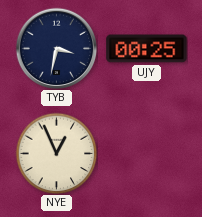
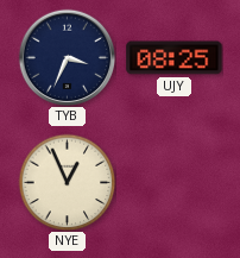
TYB: 3:32 -> 3:34 (67, 57)
UJY: 00:25 -> 08:25 (175, 58)
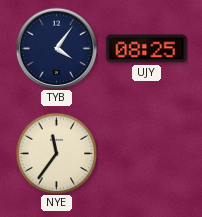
TYB: 3:34 -> 4:06 (56, 48)
NYE: 12:56 -> 11:36 (56, 153)
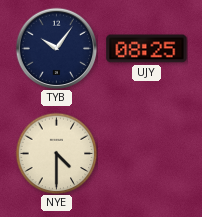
TYB: 4:06 -> 10:06 (56, 48)
NYE: 11:36 -> 4:30 (56, 153)
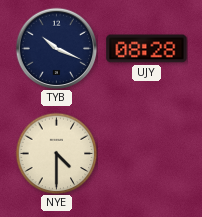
TYB: 10:06 -> 10:19 (56, 48)
UJY: 08:25 -> 08:28 (147, 49)
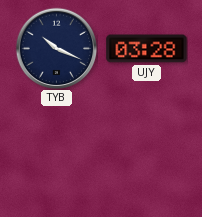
UJY: 08:28 -> 03:28 (147, 49)
NYE: 4:30 -> none (56, 153)
